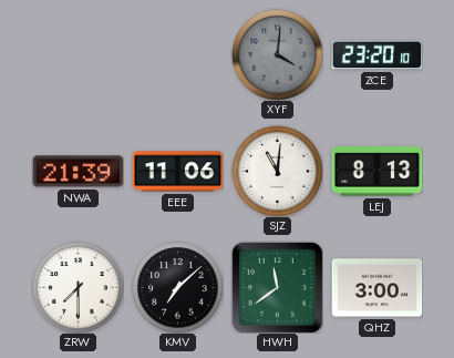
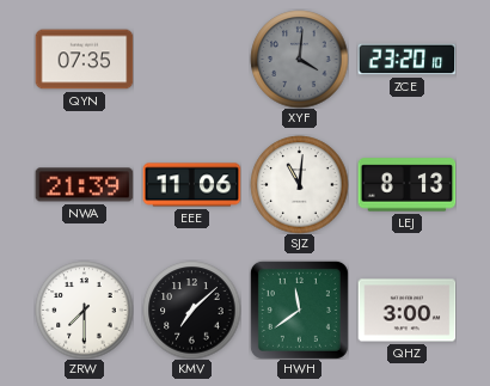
QYN: none -> 07:35 (84, 60)
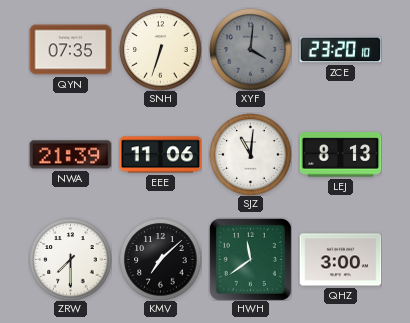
SNH: none -> 6:33 (160, 49)
